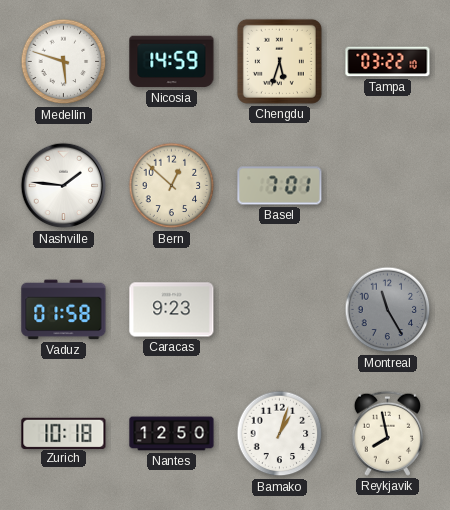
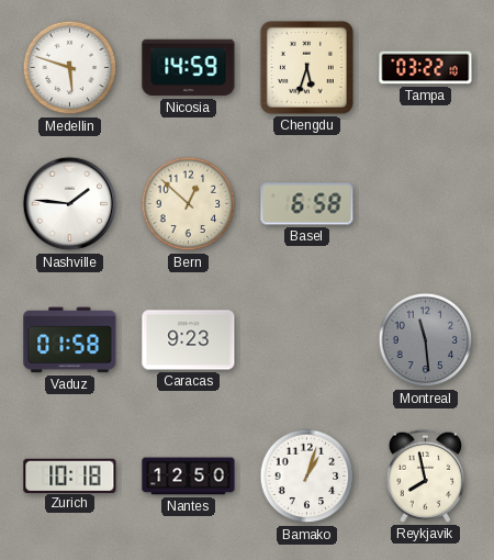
Basel: 7:01 -> 6:58 (307, 204)
Montreal: 11:25 -> 11:29 (426, 340)
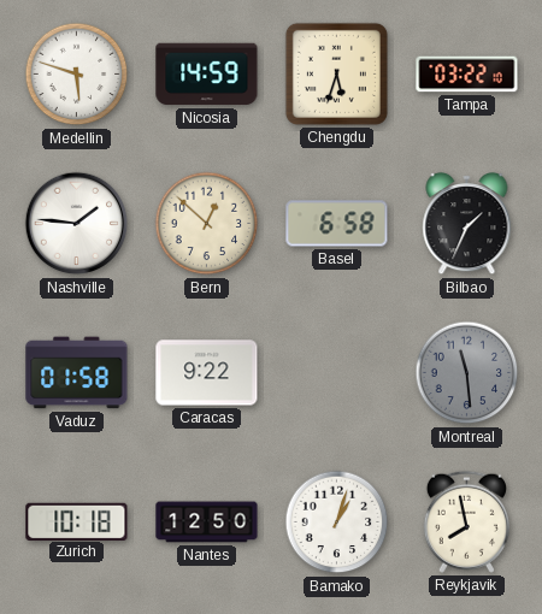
Bilbao: none -> 1:34 (467, 224)
Caracas: 9:23 -> 9:22 (207, 373)
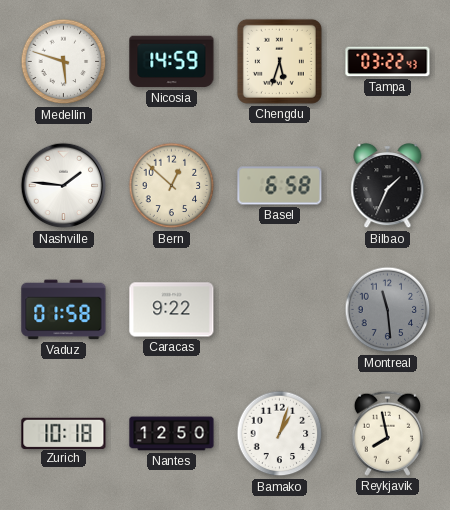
Tampa: 03:22:10 -> 03:22:43 (388, 62)
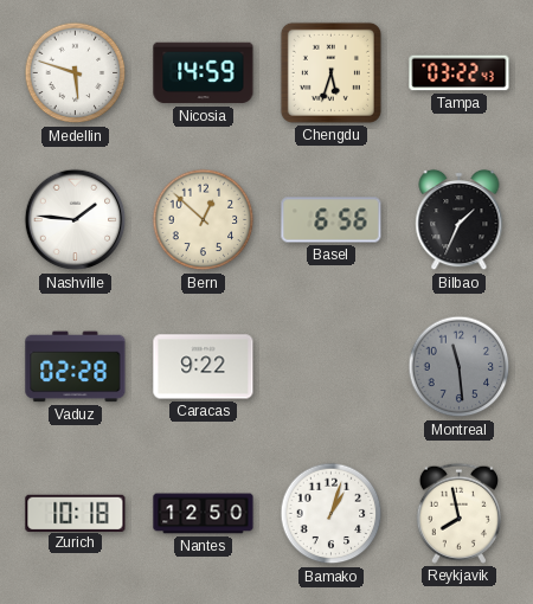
Basel: 6:58 -> 6:56 (332, 220)
Vaduz: 01:58 -> 02:28 (76, 367)
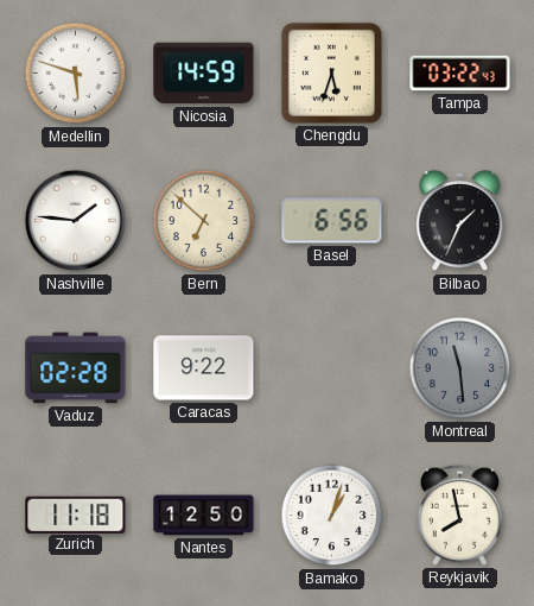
Bern: 12:52 -> 6:52 (204, 221)
Zurich: 10:18 -> 11:18 (76, 515)
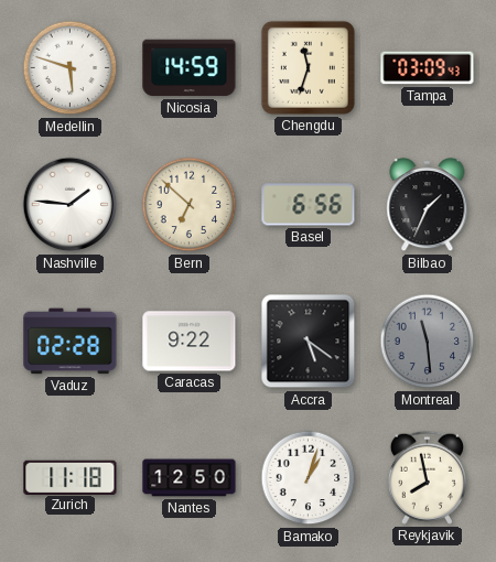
Chengdu: 5:33 -> 11:33 (308, 67)
Tampa: 03:22 -> 03:09 (428, 68)
Accra: none -> 5:21 (309, 342)
